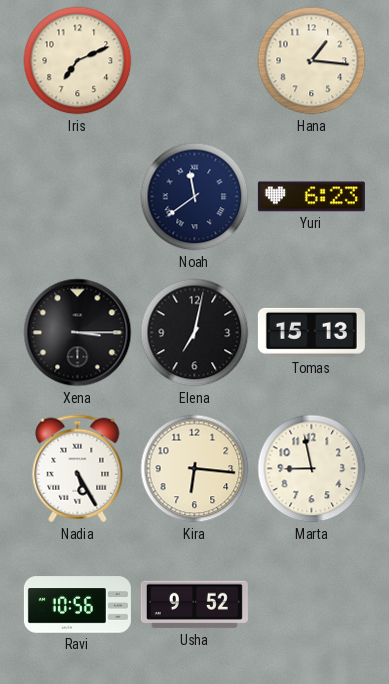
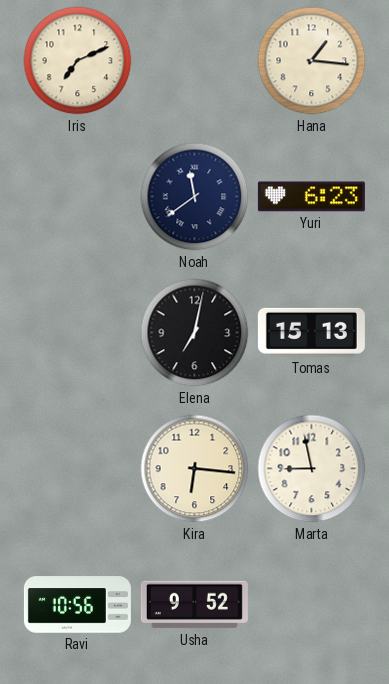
Xena: 3:15 -> none (78, 333)
Nadia: 5:25 -> none (78, 469)
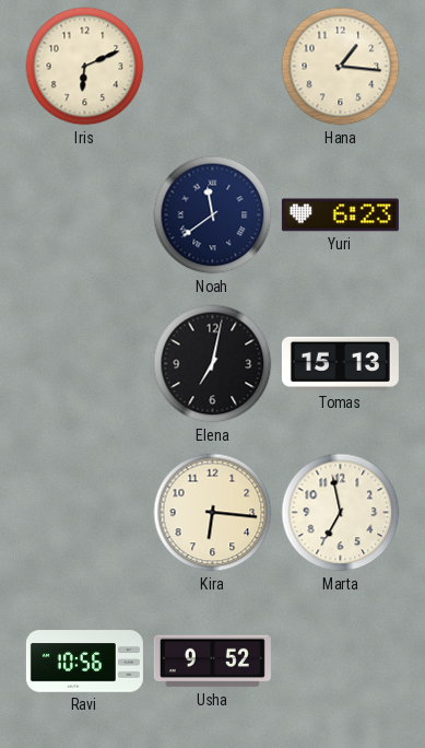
Iris: 7:11 -> 6:11 (85, 67)
Marta: 8:58 -> 6:58 (341, 513)
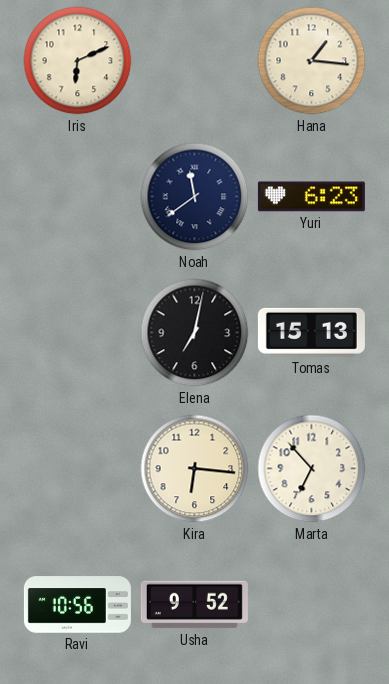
Marta: 6:58 -> 6:53 (312, 469)
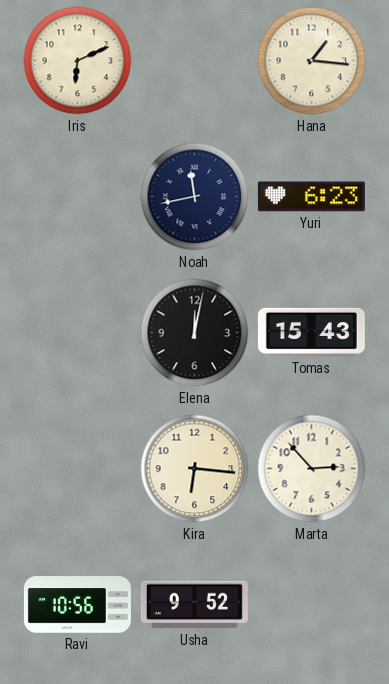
Noah: 11:39 -> 11:43 (195, 197)
Elena: 7:02 -> 12:02 (195, 333)
Tomas: 15:13 -> 15:43 (311, 332)
Marta: 6:53 -> 2:53 (312, 469)
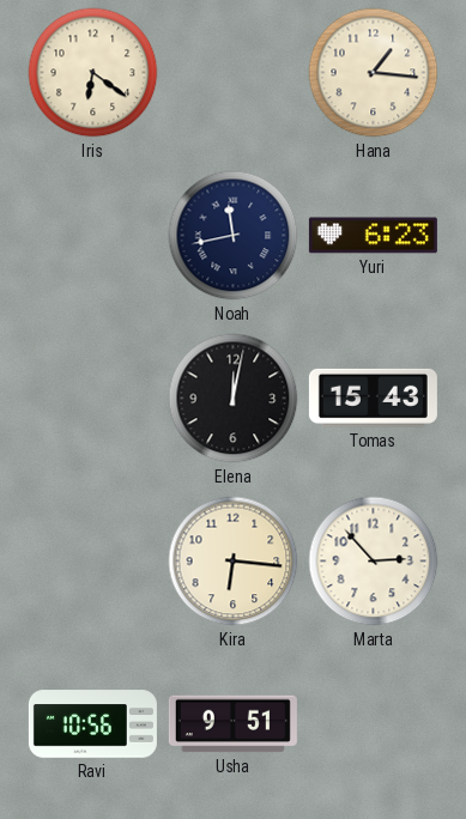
Iris: 6:11 -> 6:21 (93, 73)
Usha: 9:52 -> 9:51 (232, 724)
